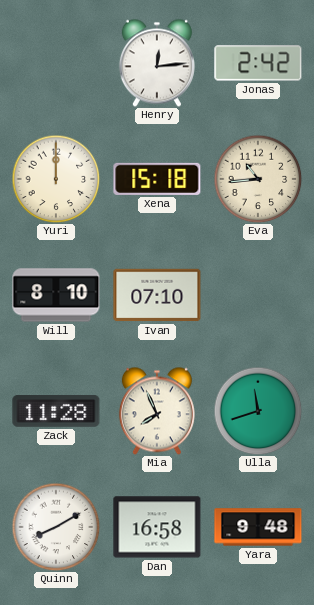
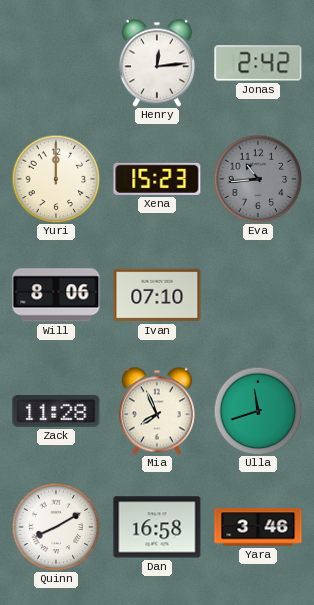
Xena: 15:18 -> 15:23 (157, 179)
Eva dial: cream -> grey (258, 179)
Will: 8:10 -> 8:06 (56, 295)
Yara: 9:48 -> 3:46 (258, 527)
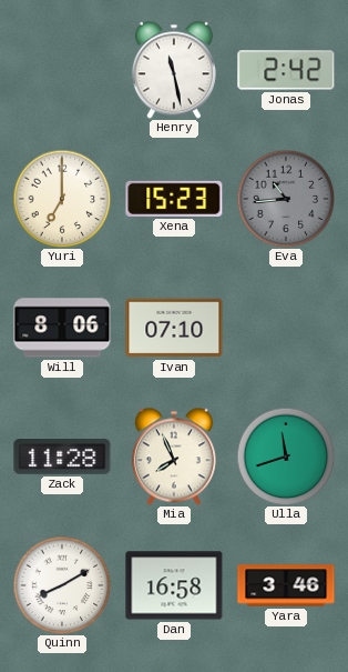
Henry: 12:14 -> 11:28 (174, 70)
Yuri: 12:00 -> 7:00 (62, 199)
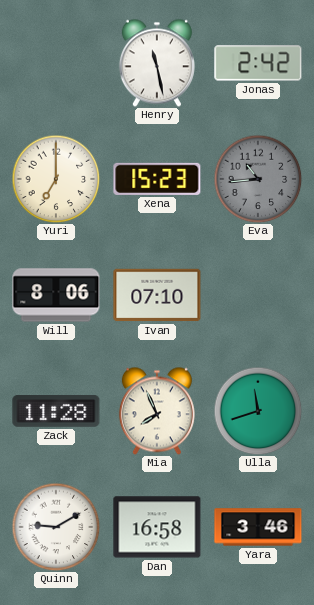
Quinn: 8:10 -> 9:10 (56, 527)
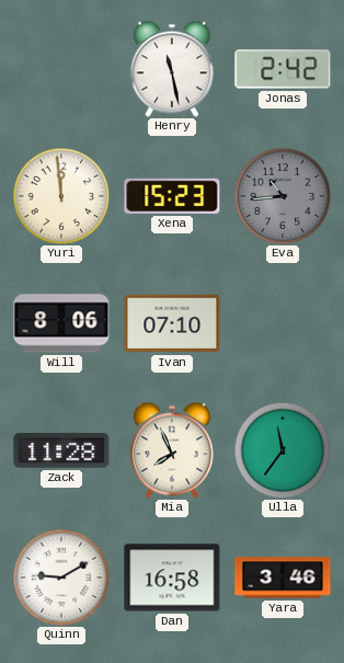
Yuri: 7:00 -> 11:59 (61, 196)
Ulla: 11:42 -> 11:36 (283, 450)
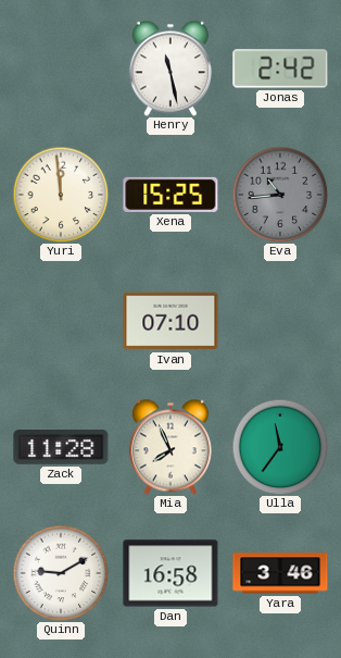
Xena: 15:23 -> 15:25 (171, 195)
Will: 8:06 -> none (61, 323)
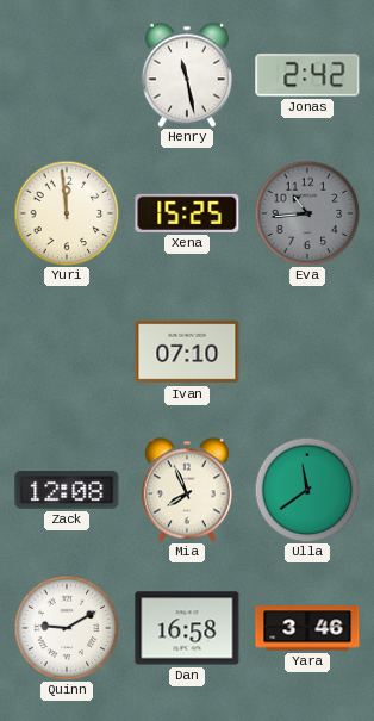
Zack: 11:28 -> 12:08 (67, 491)
Ulla: 11:36 -> 11:39 (307, 490)
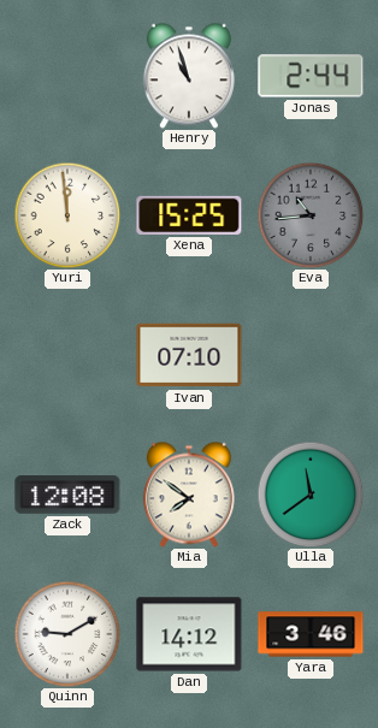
Henry: 11:28 -> 10:57 (189, 76)
Jonas: 2:42 -> 2:44 (311, 76)
Mia: 7:56 -> 7:51 (189, 495)
Dan: 16:58 -> 14:12 (189, 634)
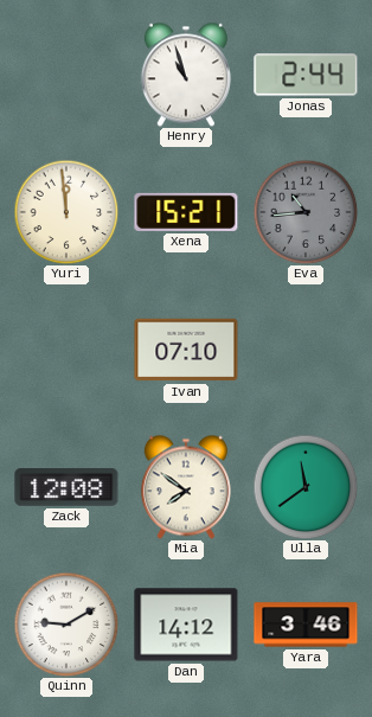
Xena: 15:25 -> 15:21 (186, 212)
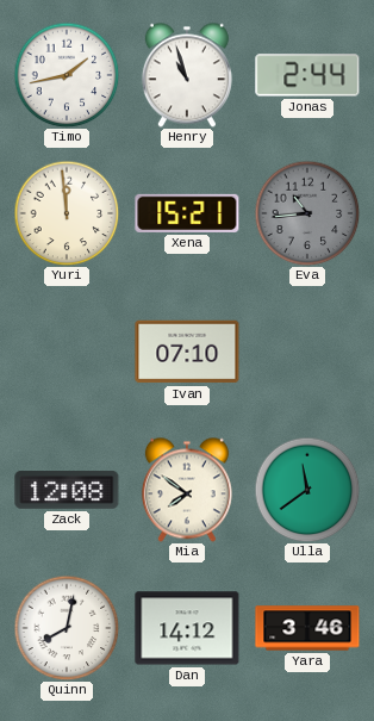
Timo: none -> 1:43 (67, 75)
Quinn: 9:10 -> 8:02 (67, 628)
